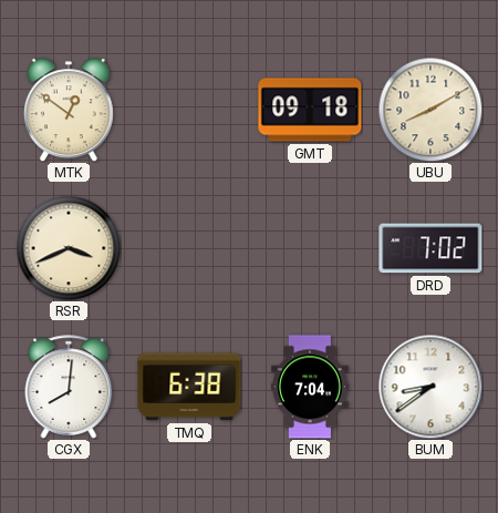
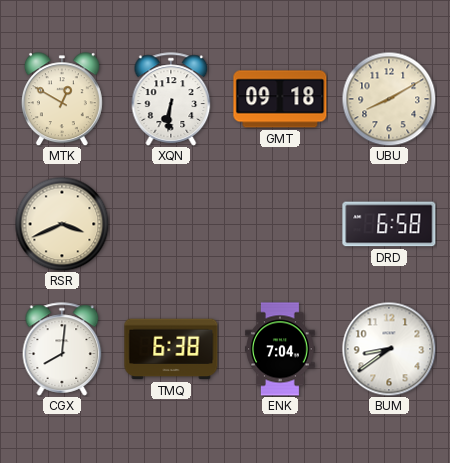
MTK: 12:51 -> 12:50 (62, 99)
XQN: none -> 6:31 (171, 99)
DRD: 7:02 -> 6:58 (389, 224)
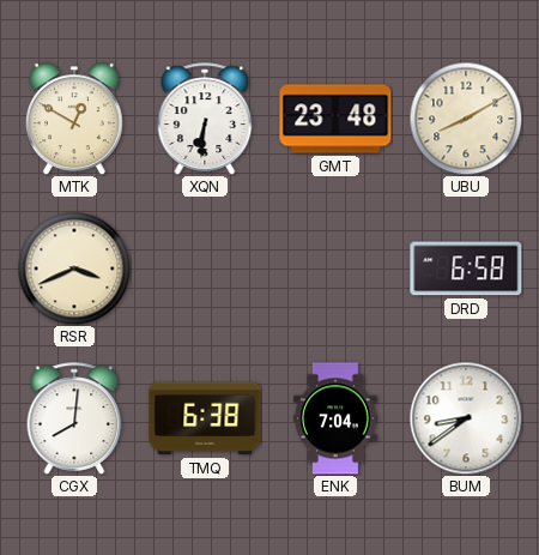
GMT: 09:18 -> 23:48 (335, 119)
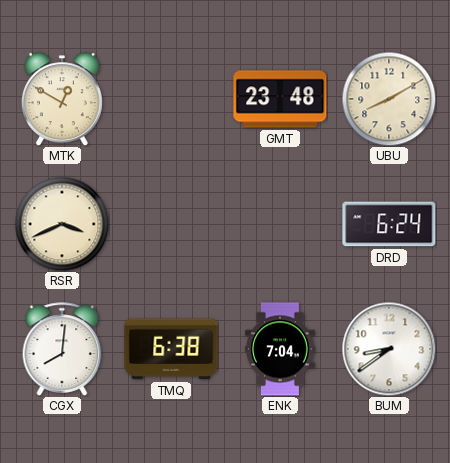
XQN: 6:31 -> none (205, 119)
DRD: 6:58 -> 6:24 (389, 224)
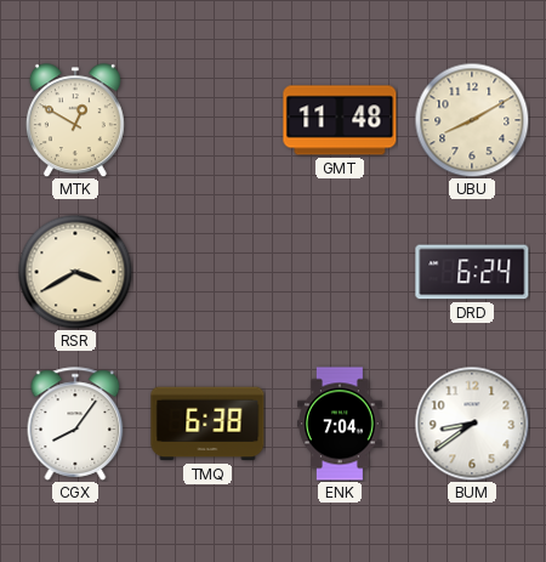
GMT: 23:48 -> 11:48 (340, 120)
RSR: 3:41 -> 3:40 (75, 272)
CGX: 8:01 -> 8:06 (75, 424)
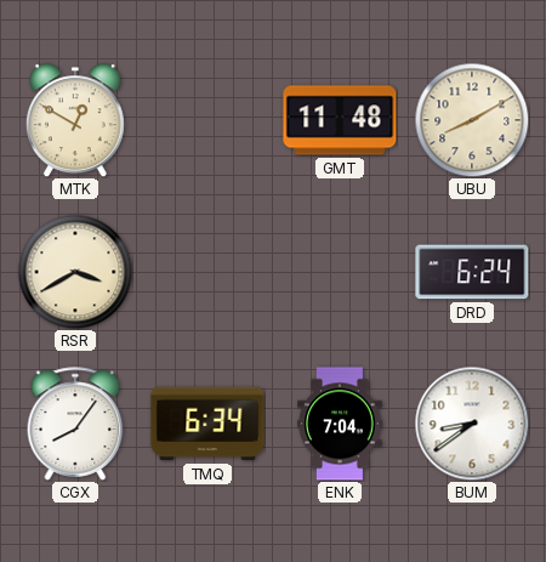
TMQ: 6:38 -> 6:34 (207, 424)
